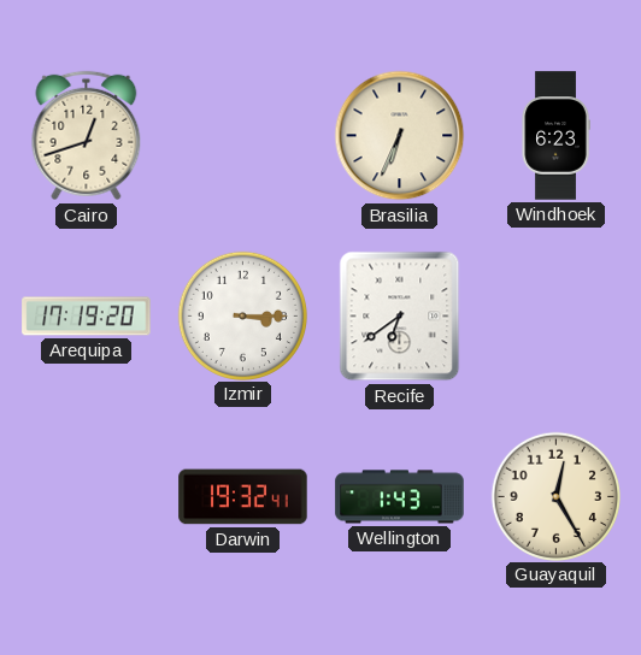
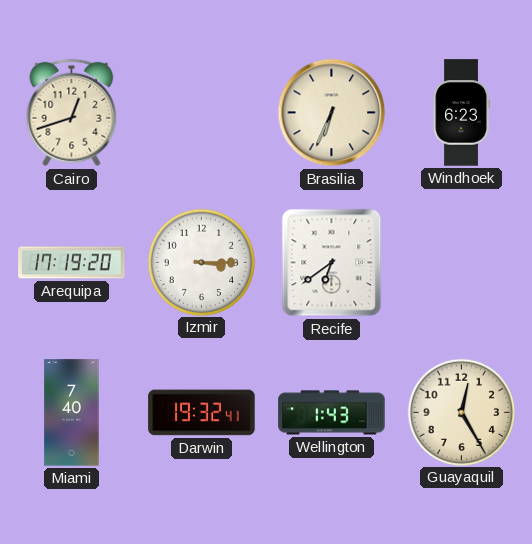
Miami: none -> 7:40 (72, 413)
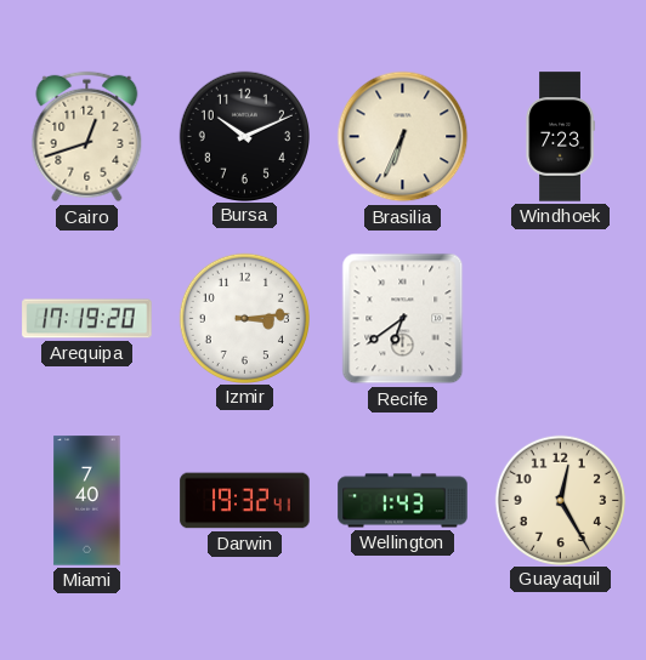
Bursa: none -> 10:11 (244, 136)
Windhoek: 6:23 -> 7:23 (560, 137)
Izmir: 3:15 -> 3:14 (244, 318)
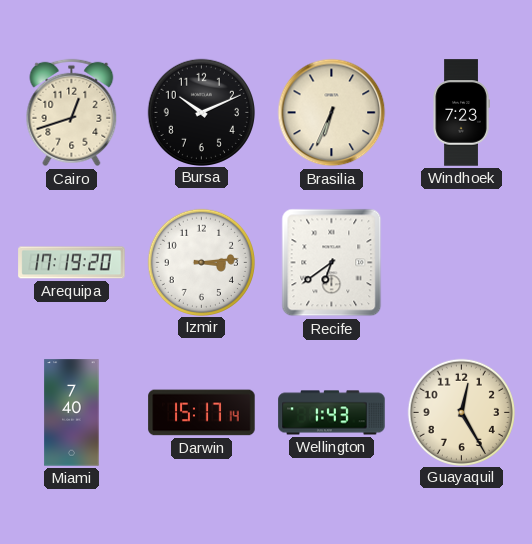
Darwin: 19:32 -> 15:17 (202, 413)
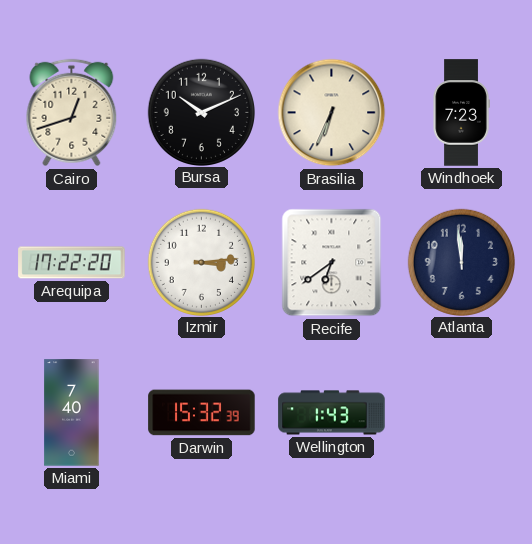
Arequipa: 17:19 -> 17:22 (72, 263)
Atlanta: none -> 11:59 (461, 262)
Darwin: 15:17 -> 15:32 (202, 413)
Guayaquil: 12:25 -> none (461, 412)
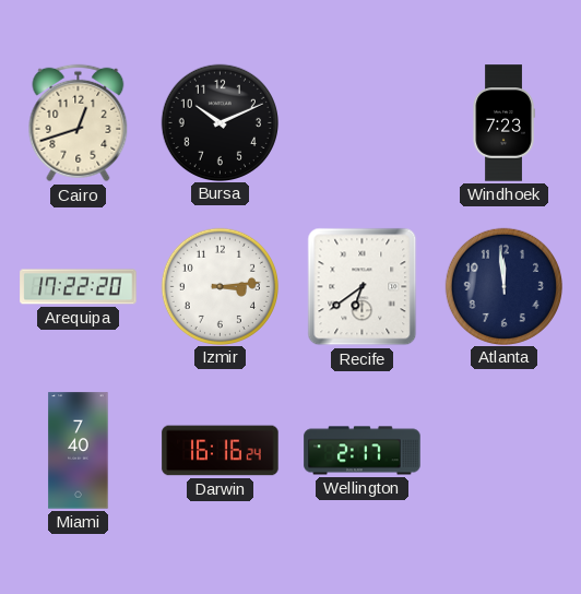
Brasilia: 6:34 -> none (332, 113)
Darwin: 15:32 -> 16:16 (221, 451)
Wellington: 1:43 -> 2:17 (363, 451)
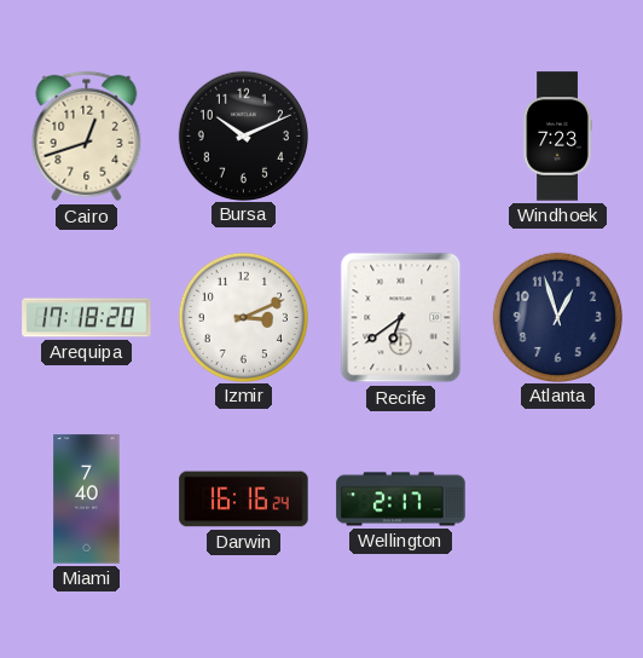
Arequipa: 17:22 -> 17:18 (87, 318)
Izmir: 3:14 -> 3:11 (243, 317)
Atlanta: 11:59 -> 12:57 (557, 317)
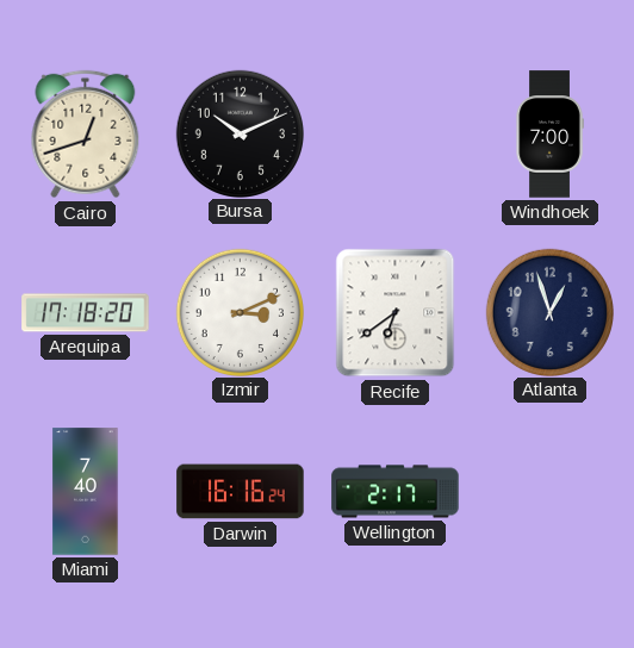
Windhoek: 7:23 -> 7:00 (549, 135)
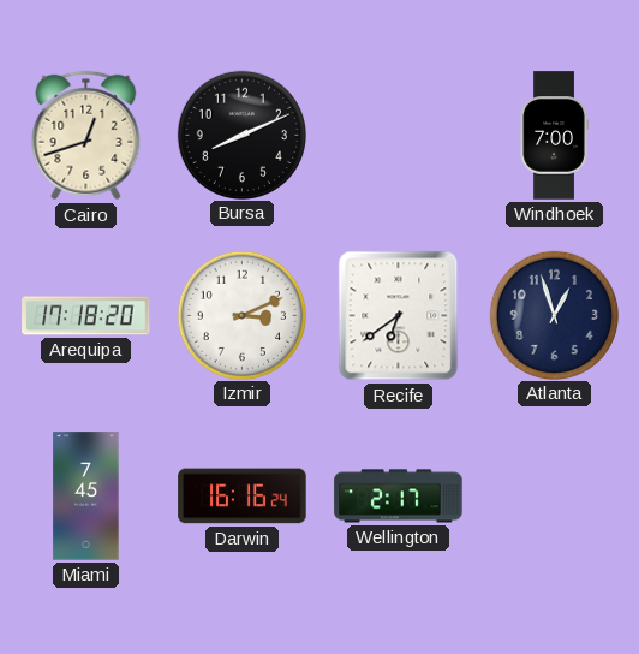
Bursa: 10:11 -> 8:11 (241, 135)
Miami: 7:40 -> 7:45 (86, 497)
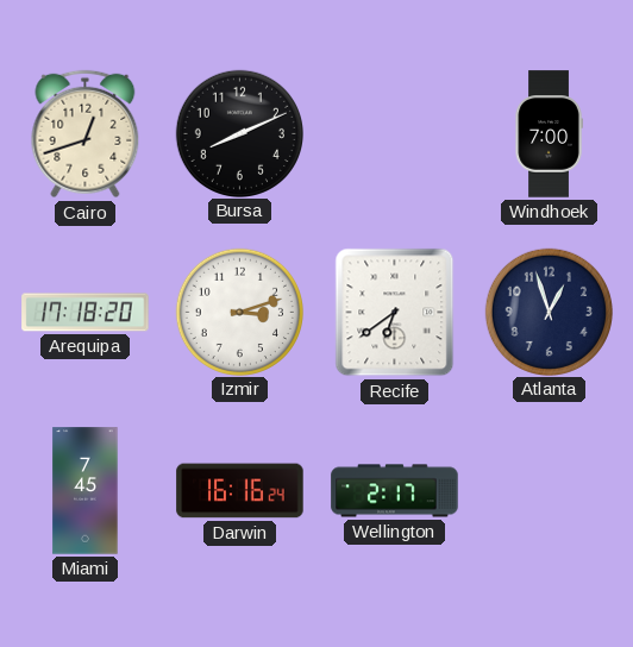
Izmir: 3:11 -> 3:12 (239, 312)
